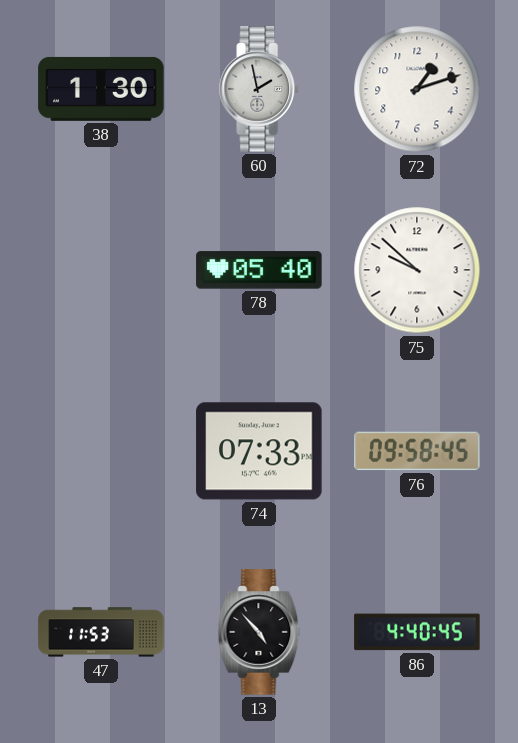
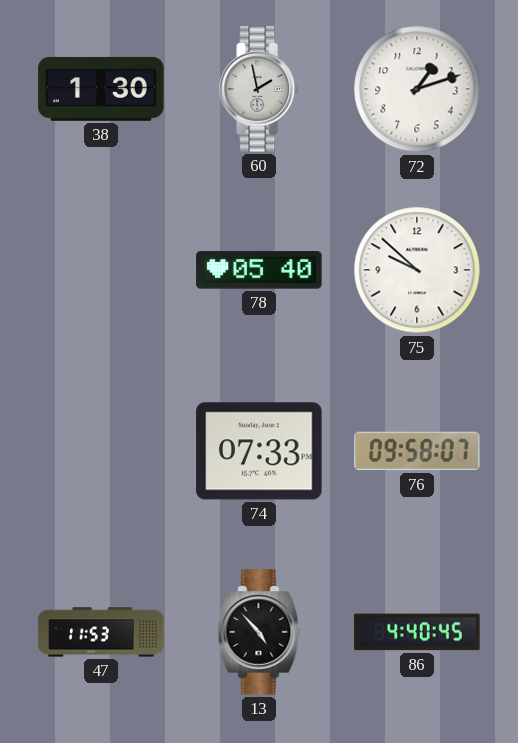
76: 09:58:45 -> 09:58:07 (417, 451)
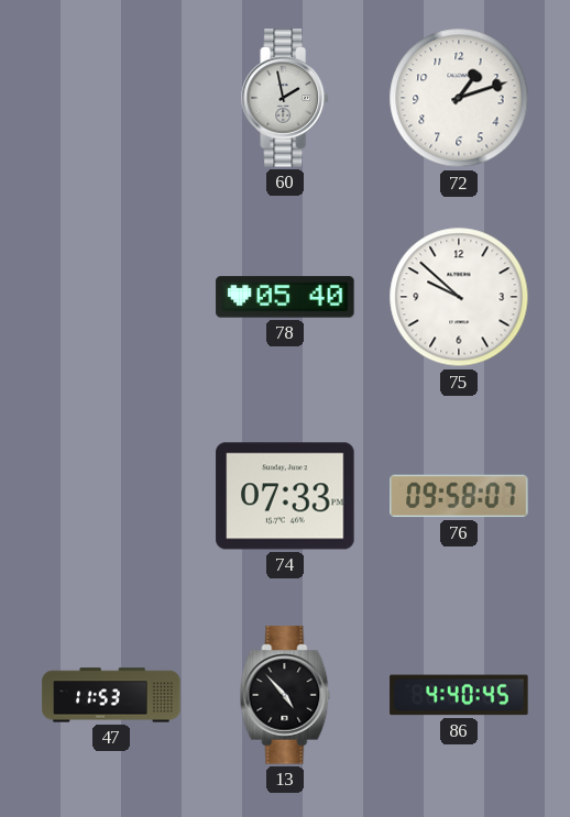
38: 1:30 -> none (101, 89)
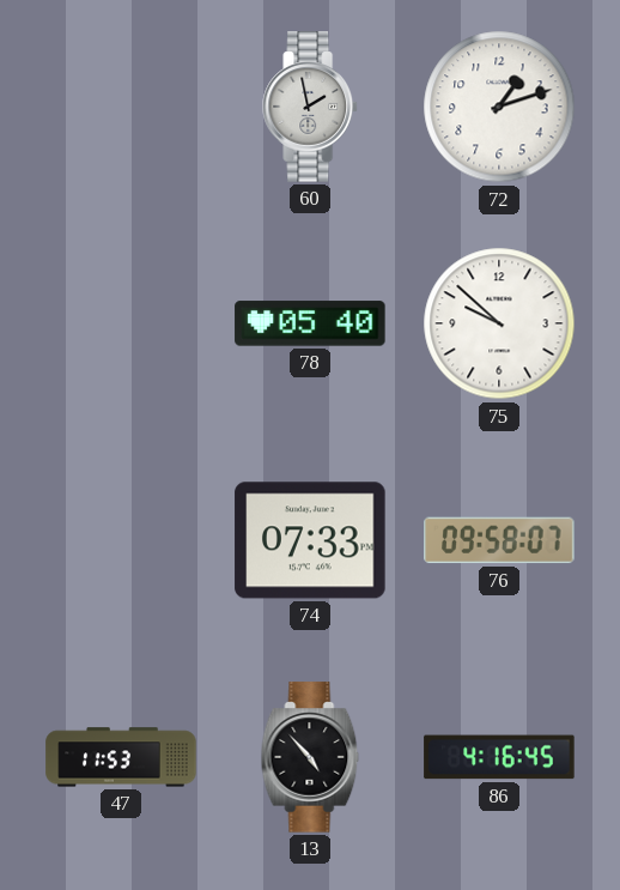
86: 4:40 -> 4:16 (499, 757)
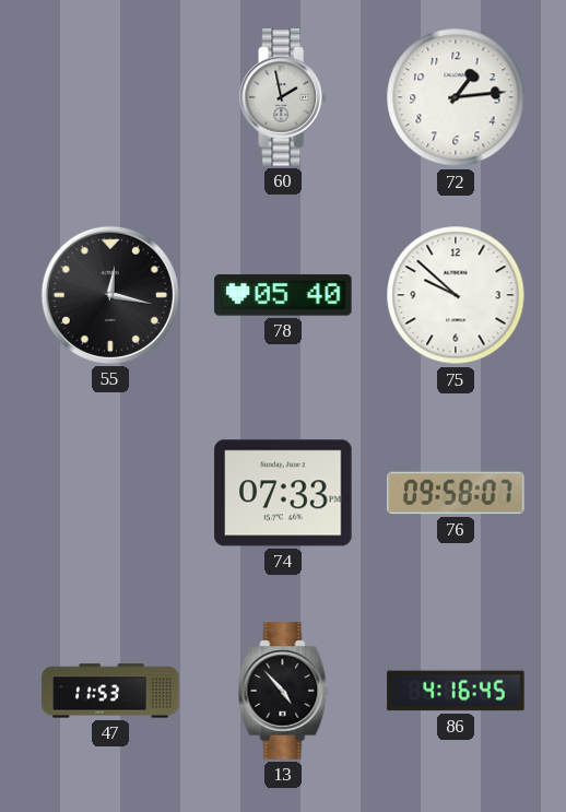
72: 1:12 -> 1:14 (456, 97)
55: none -> 12:17 (110, 295)
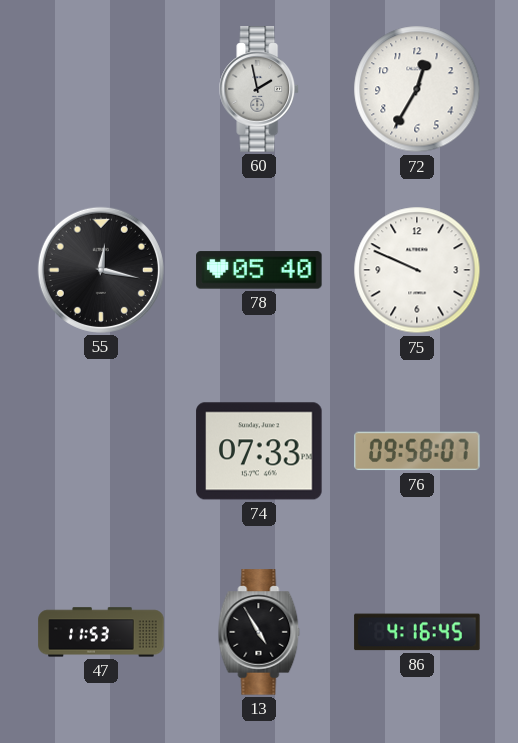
72: 1:14 -> 12:35 (417, 89)
75: 9:52 -> 9:49 (417, 270)
13: 4:53 -> 4:55 (259, 632)
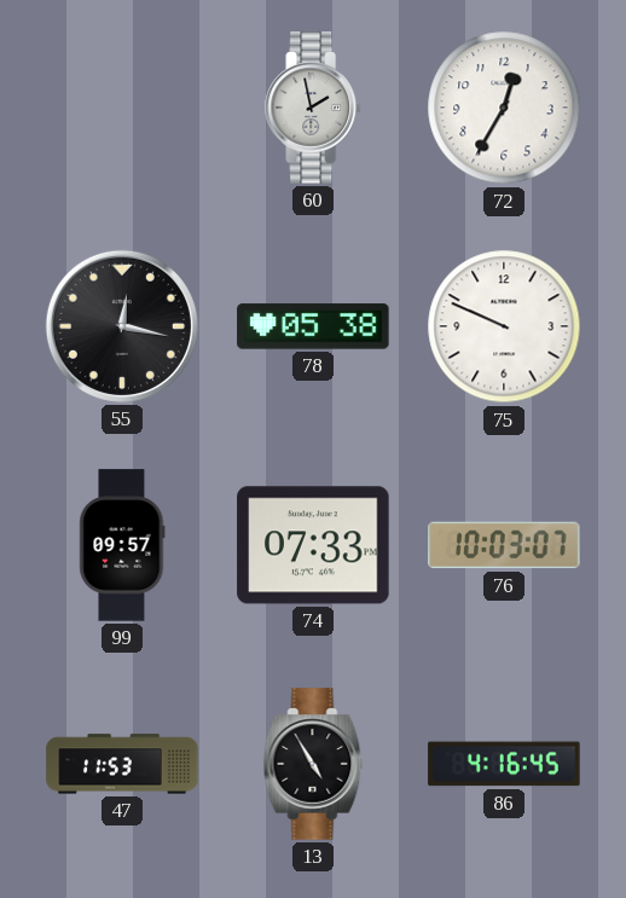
78: 05:40 -> 05:38 (313, 326)
99: none -> 09:57 (122, 545)
76: 09:58 -> 10:03 (504, 545)
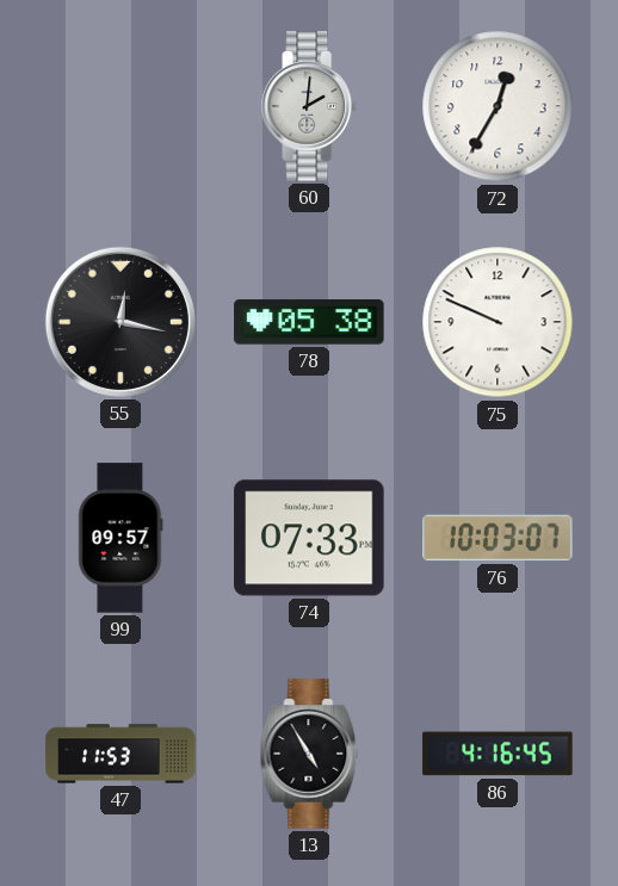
60: 1:58 -> 2:01 (309, 106)
